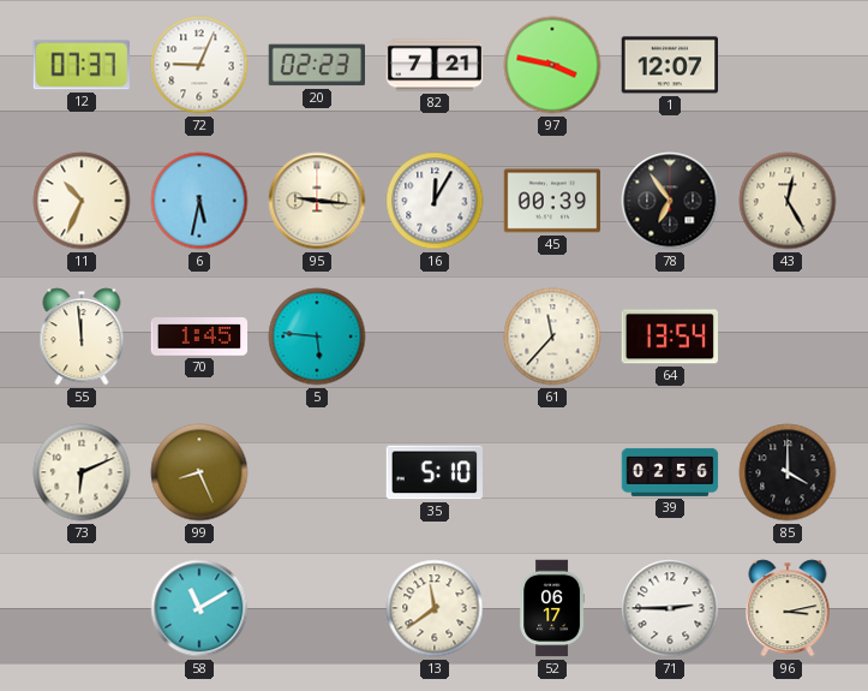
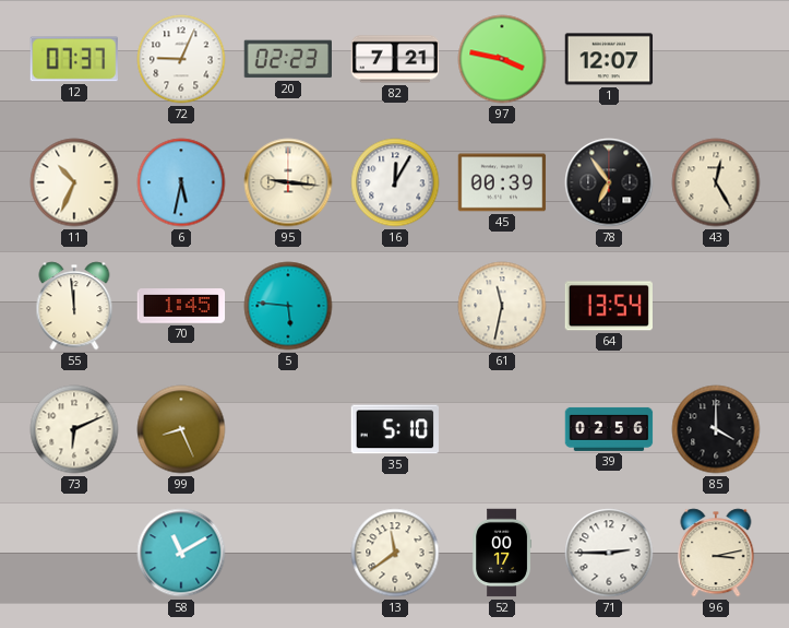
61: 11:37 -> 11:32 (502, 306)
52: 06:17 -> 00:17 (502, 553)
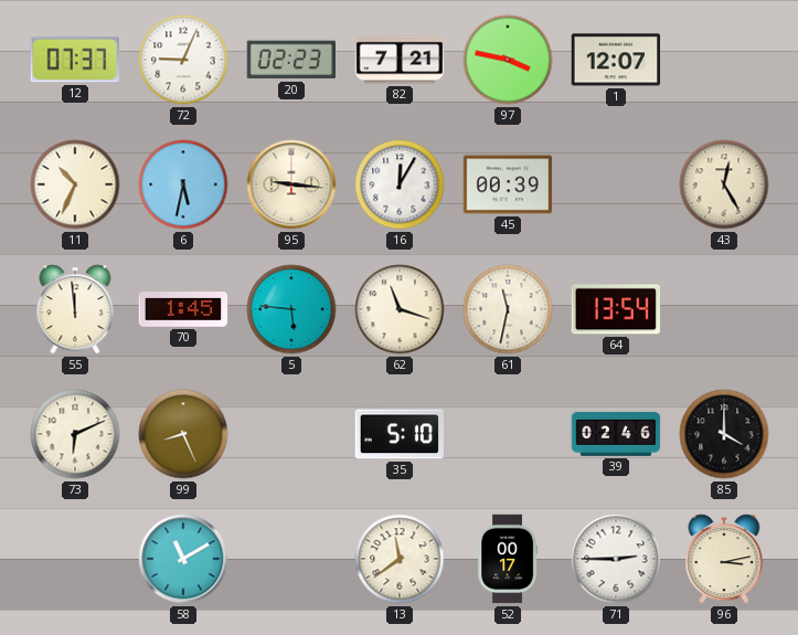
78: 6:54 -> none (609, 182)
62: none -> 11:18 (400, 309)
39: 02:56 -> 02:46 (616, 434)
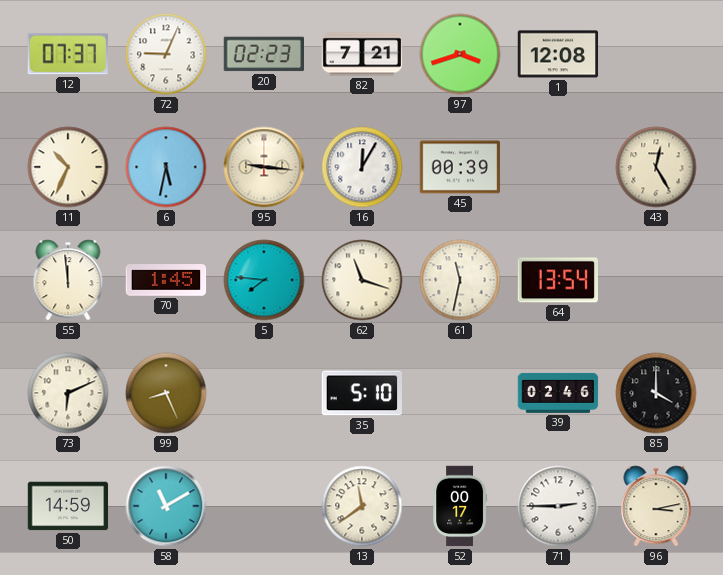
97: 3:47 -> 3:42 (460, 54)
1: 12:07 -> 12:08 (558, 54)
5: 5:46 -> 7:46 (264, 280)
50: none -> 14:59 (68, 506)
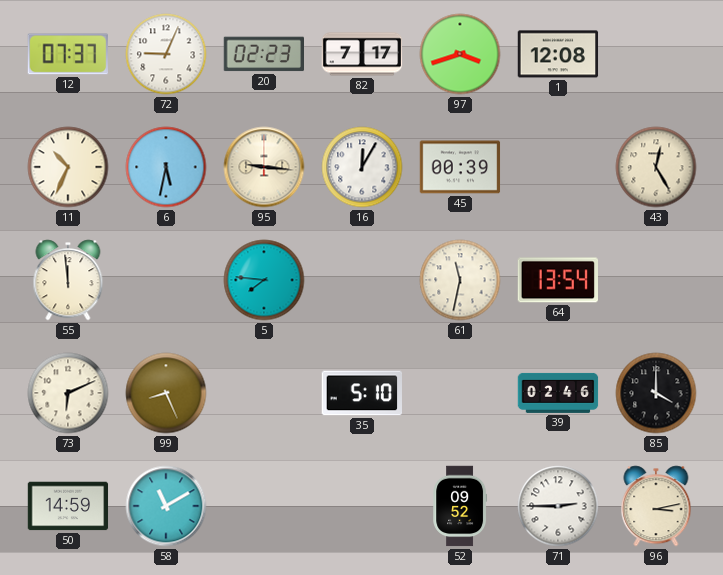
82: 7:21 -> 7:17 (362, 54)
70: 1:45 -> none (166, 280)
62: 11:18 -> none (362, 280)
13: 11:39 -> none (362, 506)
52: 00:17 -> 09:52 (460, 506)
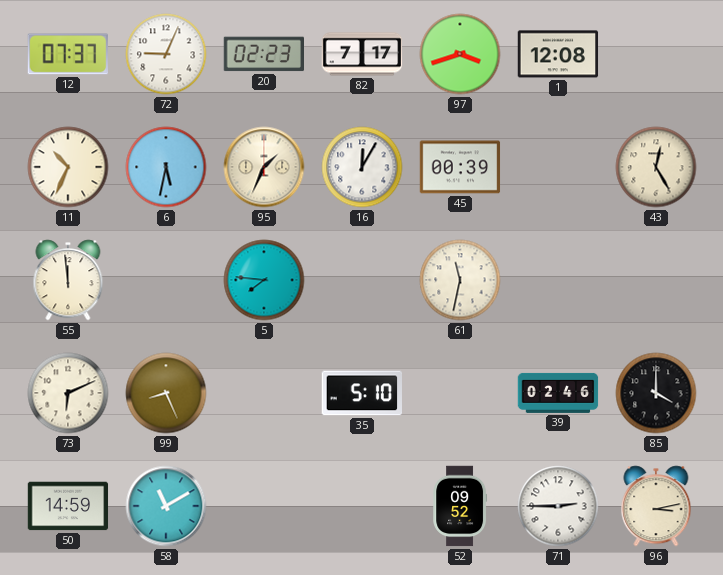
95: 9:16 -> 1:34 (264, 167)
64: 13:54 -> none (557, 280)
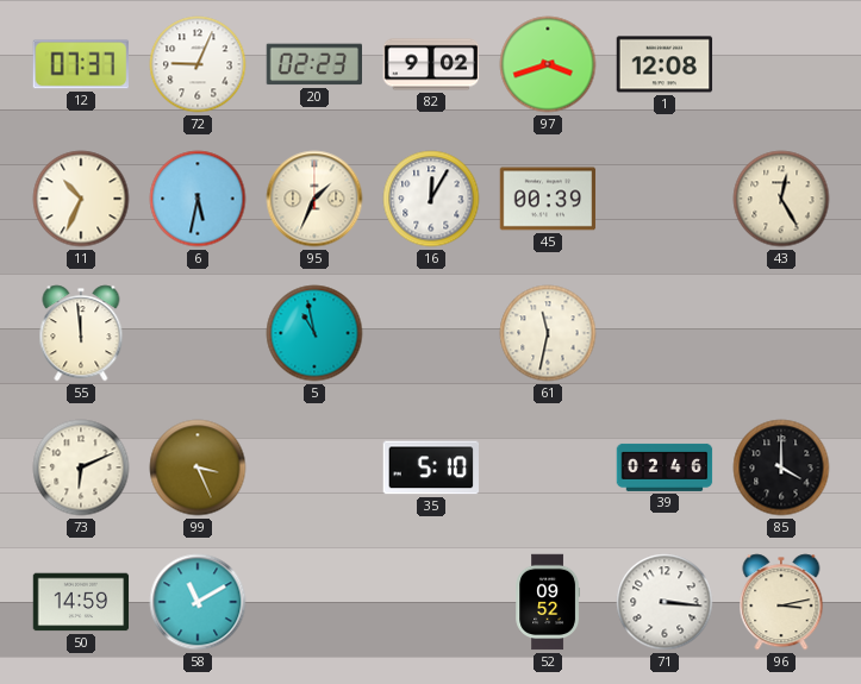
82: 7:17 -> 9:02 (431, 64)
5: 7:46 -> 10:58 (314, 333)
99: 8:26 -> 3:26 (198, 467)
71: 2:45 -> 3:16 (665, 602)
